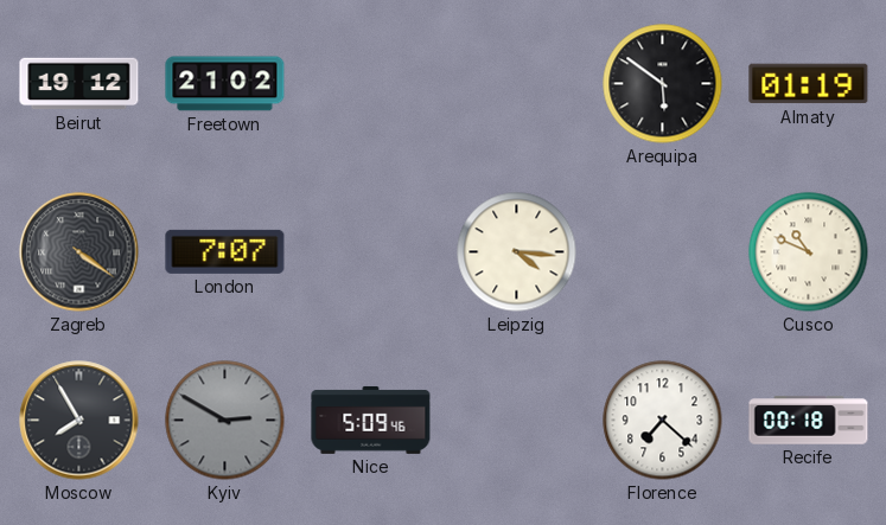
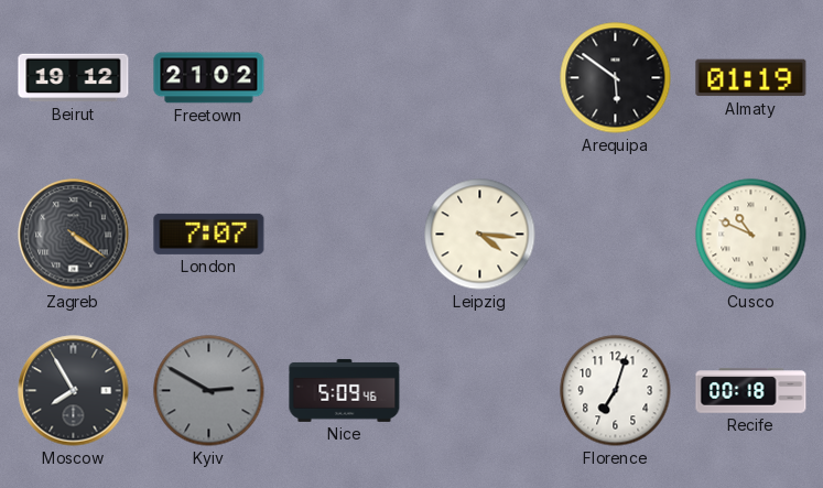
Florence: 7:22 -> 7:03 (616, 391)
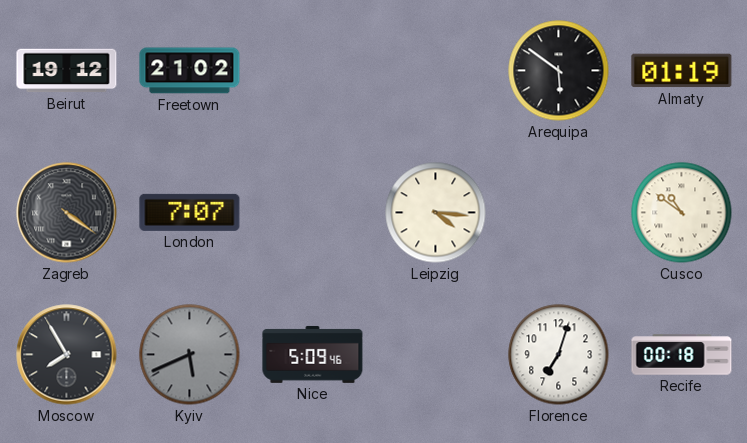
Cusco: 10:49 -> 10:51 (682, 213)
Kyiv: 2:50 -> 5:41 (190, 355)
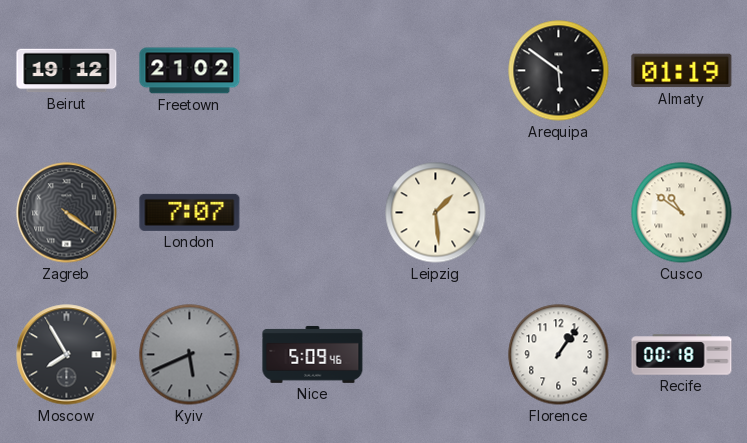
Leipzig: 4:16 -> 1:29 (436, 213)
Florence: 7:03 -> 1:06 (559, 355)
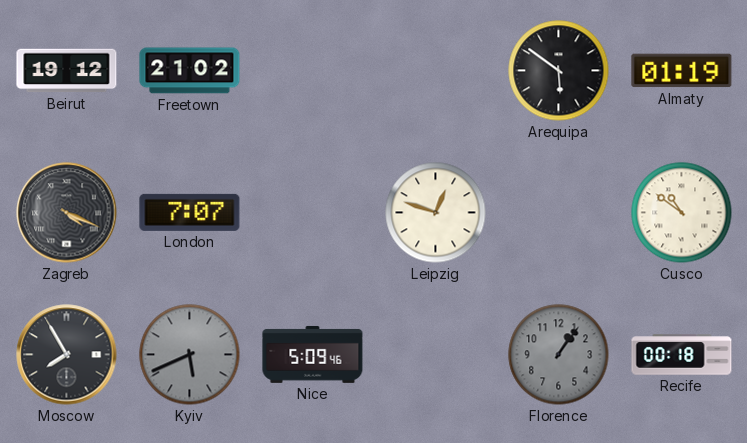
Zagreb: 4:21 -> 4:19 (67, 213)
Leipzig: 1:29 -> 12:48 (436, 213)
Florence dial: white -> grey (559, 355)
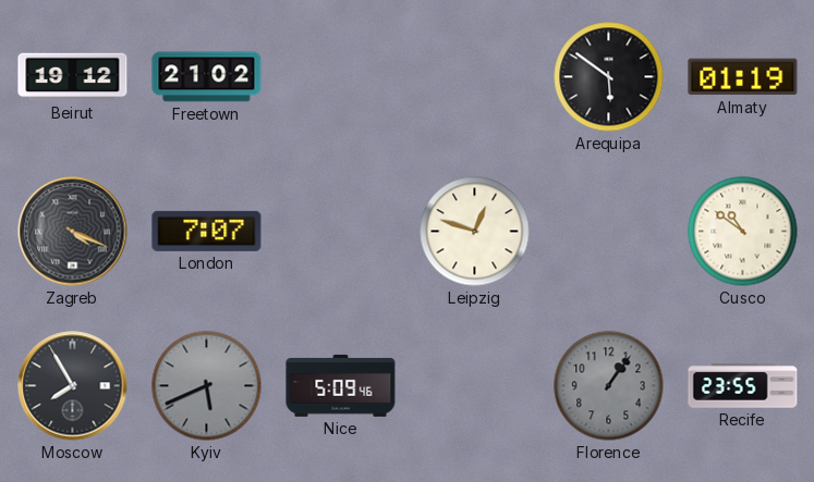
Recife: 00:18 -> 23:55 (743, 386)
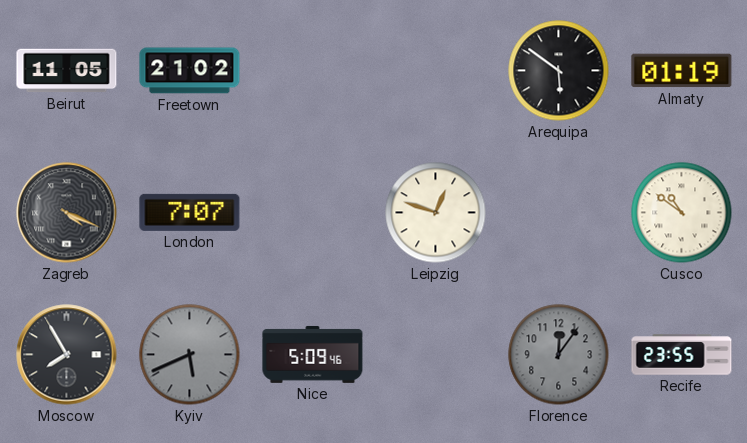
Beirut: 19:12 -> 11:05 (67, 71)
Florence: 1:06 -> 12:06 (559, 355)
